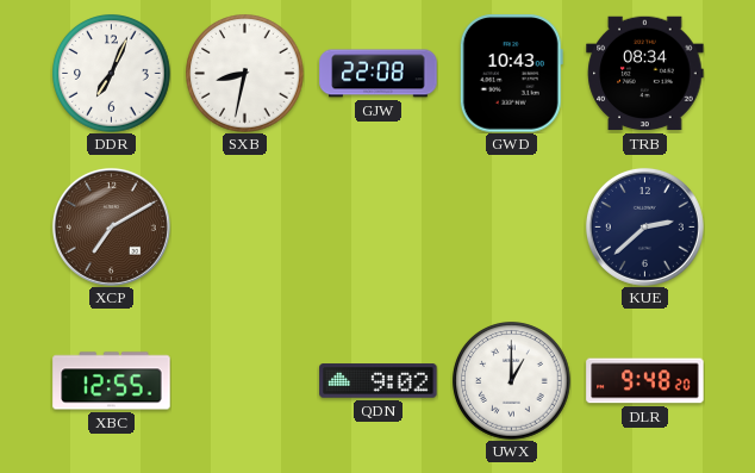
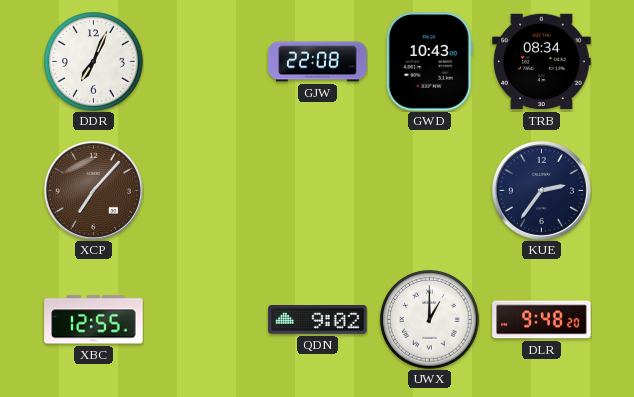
SXB: 8:32 -> none (245, 74)
XCP: 7:10 -> 7:07 (93, 190)
KUE: 2:38 -> 2:36 (541, 190)
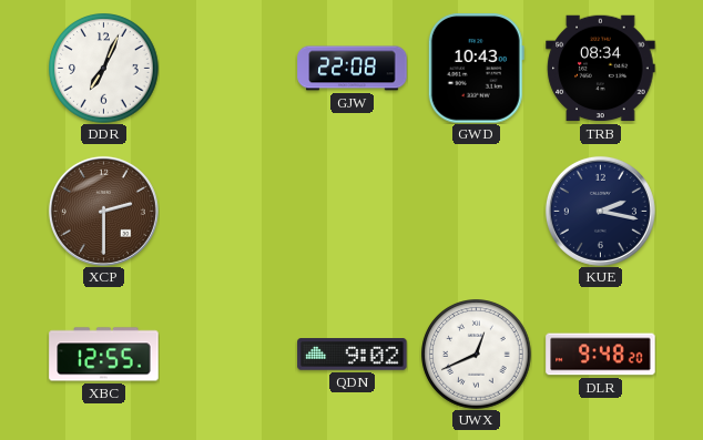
XCP: 7:07 -> 2:30 (103, 211)
KUE: 2:36 -> 2:17 (600, 211)
UWX: 1:00 -> 12:41 (477, 355)
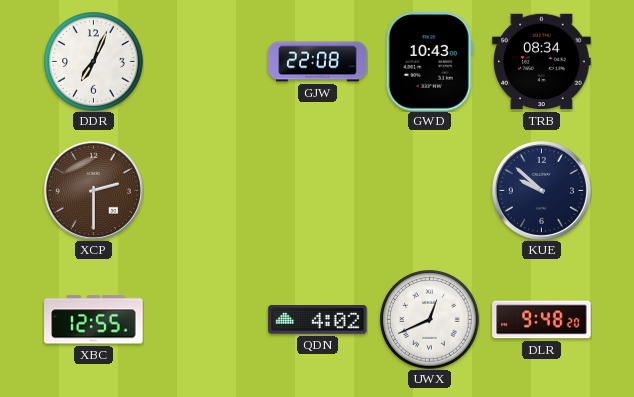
KUE: 2:17 -> 9:52 (541, 190)
QDN: 9:02 -> 4:02 (318, 320)
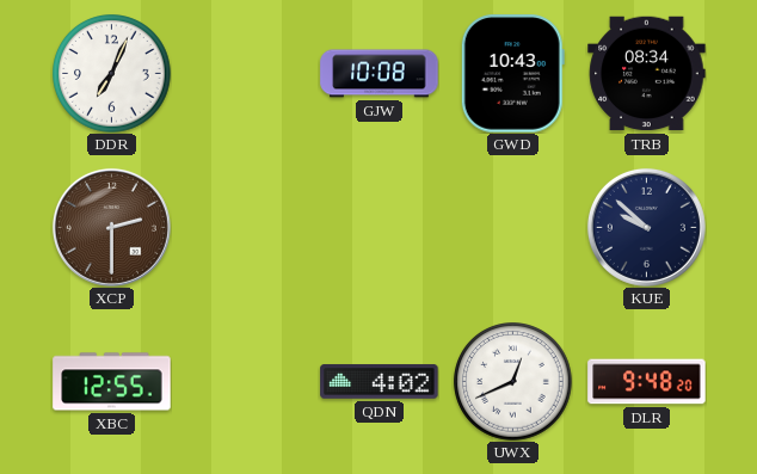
GJW: 22:08 -> 10:08 (380, 74)
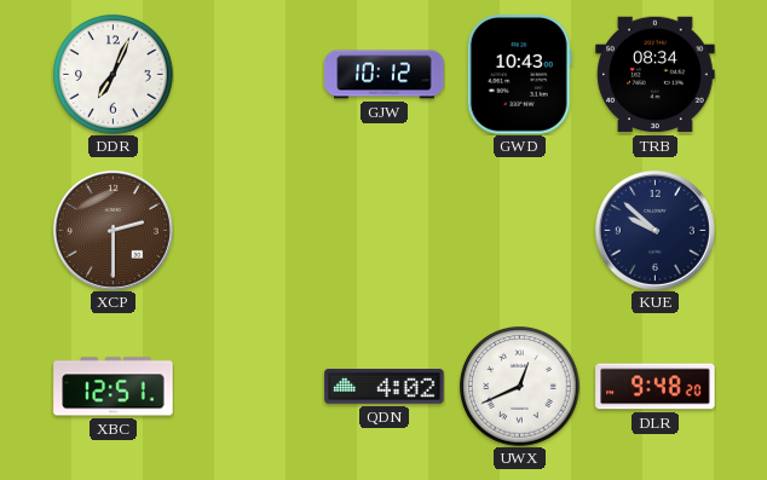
GJW: 10:08 -> 10:12 (385, 75)
XBC: 12:55 -> 12:51 (114, 387)
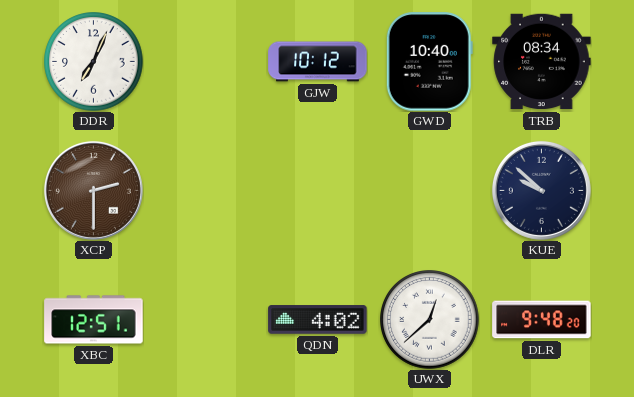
GWD: 10:43 -> 10:40 (429, 62)
UWX: 12:41 -> 12:38 (430, 320)
